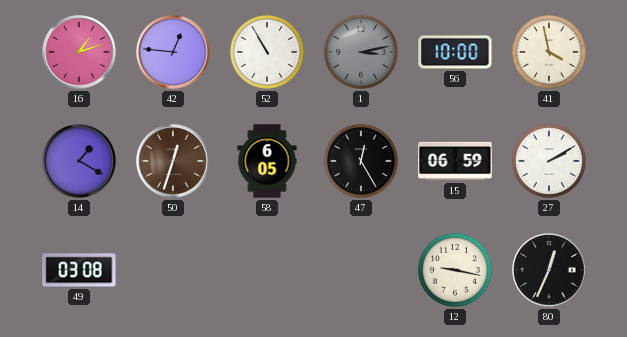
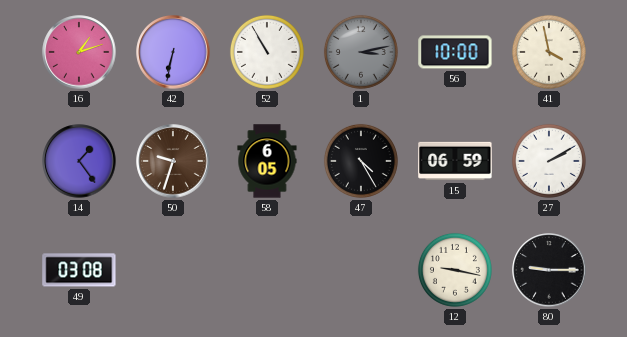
42: 12:46 -> 6:32 (173, 52)
14: 1:20 -> 1:24 (79, 161)
50: 12:33 -> 9:33 (173, 161)
47: 12:25 -> 4:25 (361, 161)
80: 12:34 -> 9:15 (549, 270)
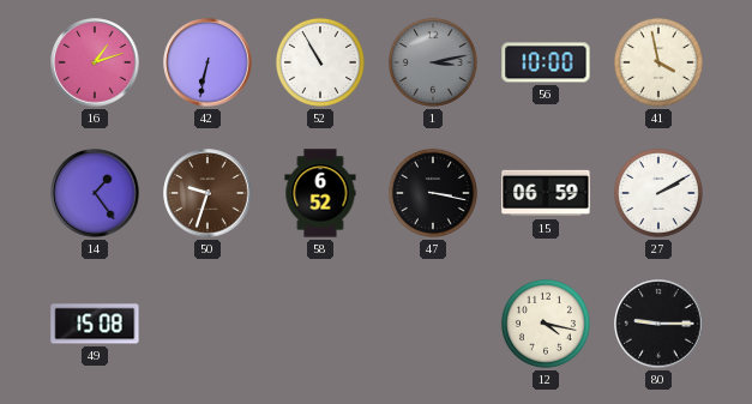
58: 6:05 -> 6:52 (320, 193)
47: 4:25 -> 3:17 (433, 193)
49: 03:08 -> 15:08 (95, 324)
12: 9:17 -> 4:17 (546, 324)
